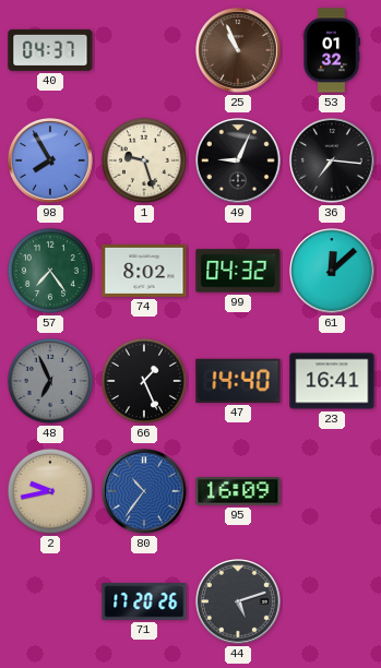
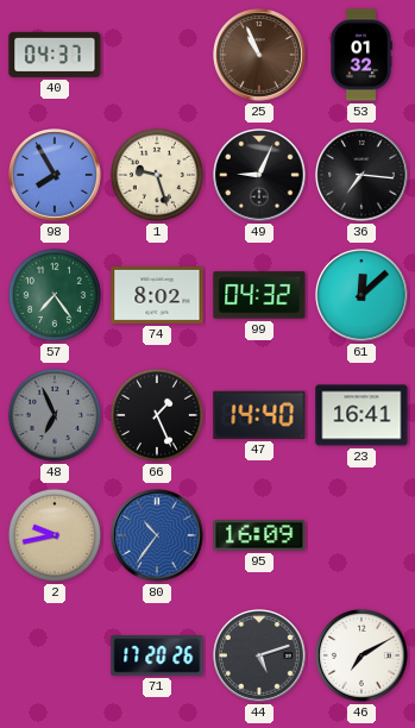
46: none -> 7:10 (361, 655)
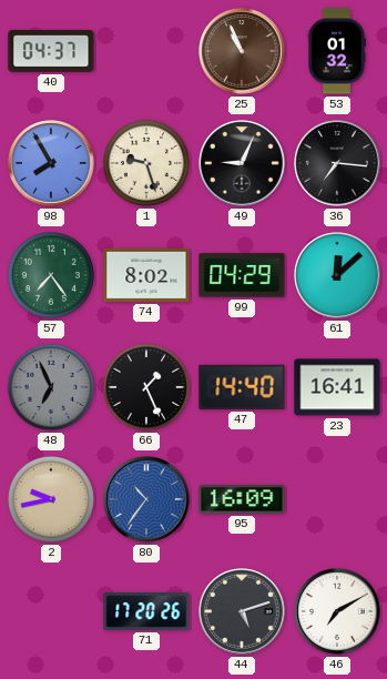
99: 04:32 -> 04:29 (242, 275)
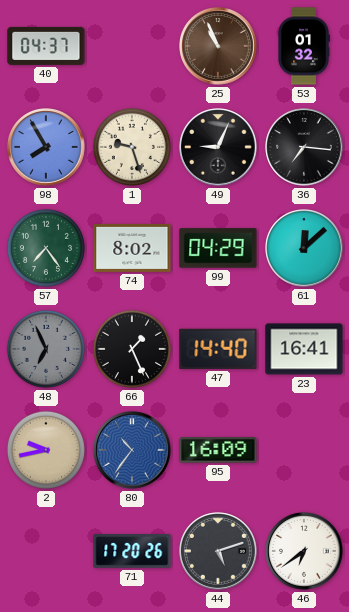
46: 7:10 -> 6:39 (304, 551)
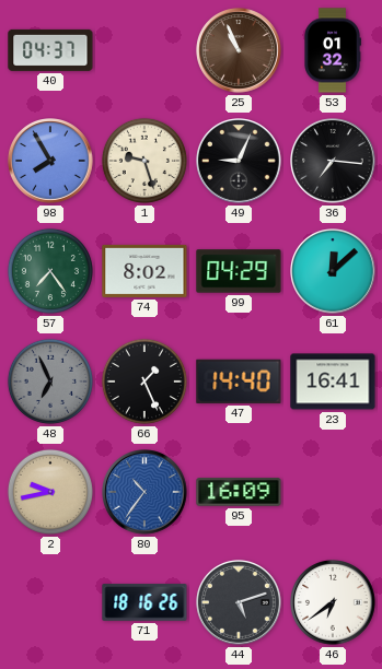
71: 17:20 -> 18:16 (144, 602)
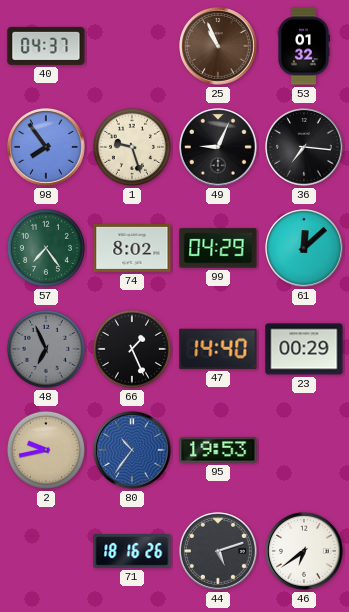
98: 7:55 -> 7:54 (46, 147)
23: 16:41 -> 00:29 (304, 349)
95: 16:09 -> 19:53 (218, 450)
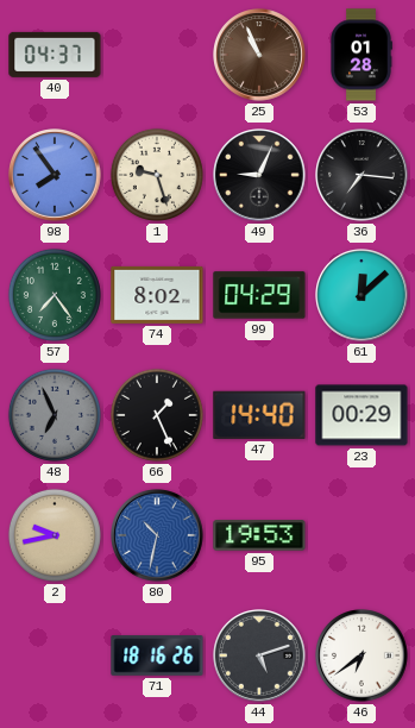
53: 01:32 -> 01:28 (361, 55)
80: 10:36 -> 10:32 (157, 535)
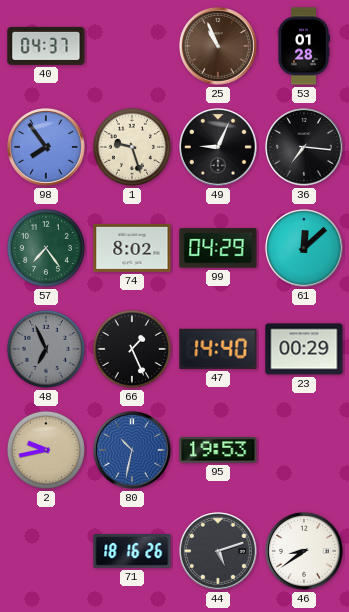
46: 6:39 -> 8:39 (304, 551)
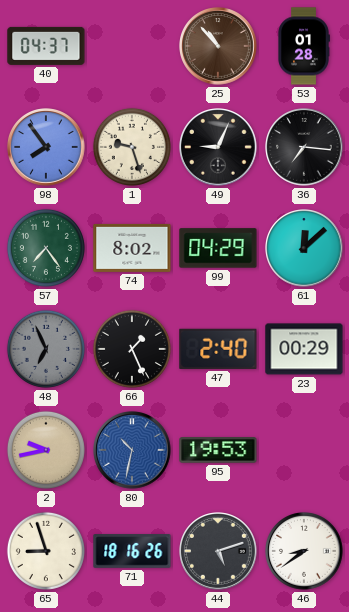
25: 10:56 -> 10:53 (218, 46)
47: 14:40 -> 2:40 (218, 349)
65: none -> 8:57 (46, 551)
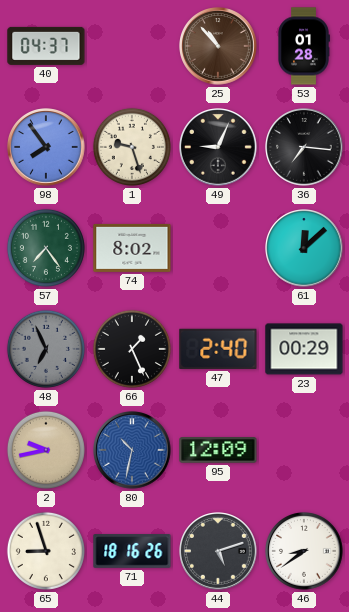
99: 04:29 -> none (218, 248)
95: 19:53 -> 12:09 (218, 450)
